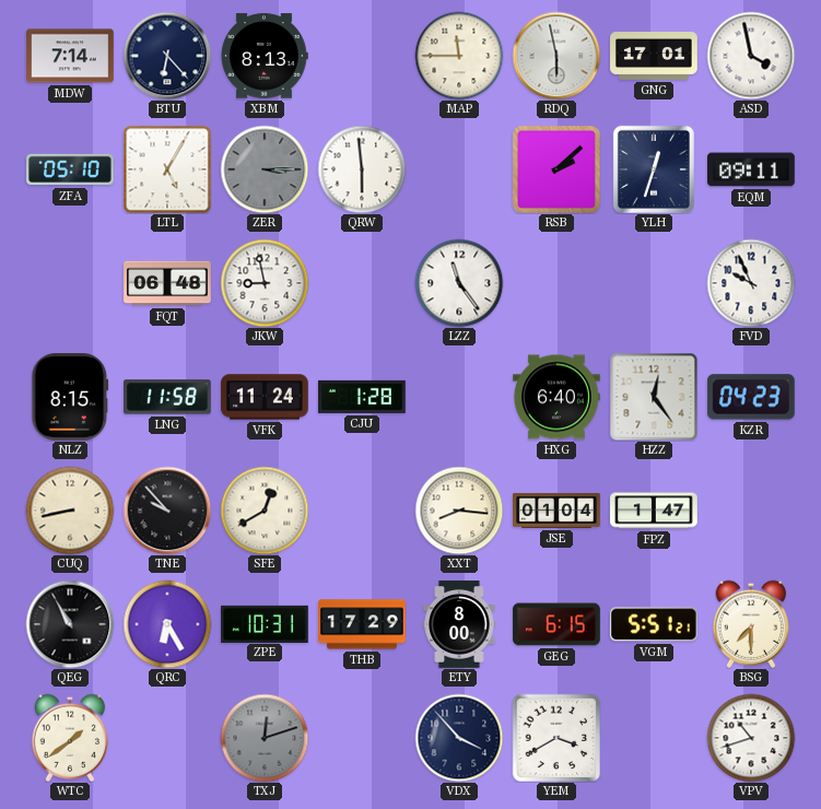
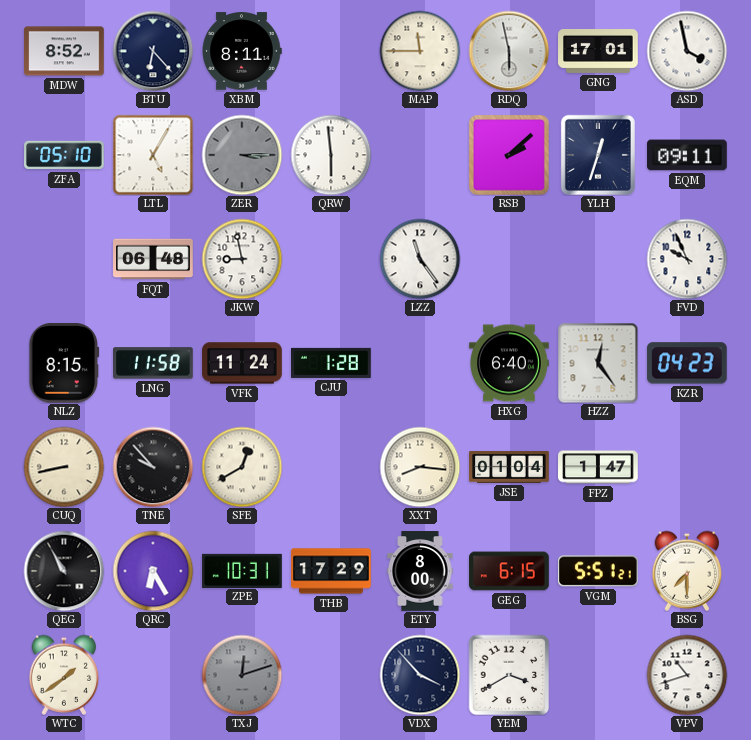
MDW: 7:14 -> 8:52 (64, 51)
XBM: 8:13 -> 8:11 (242, 51)
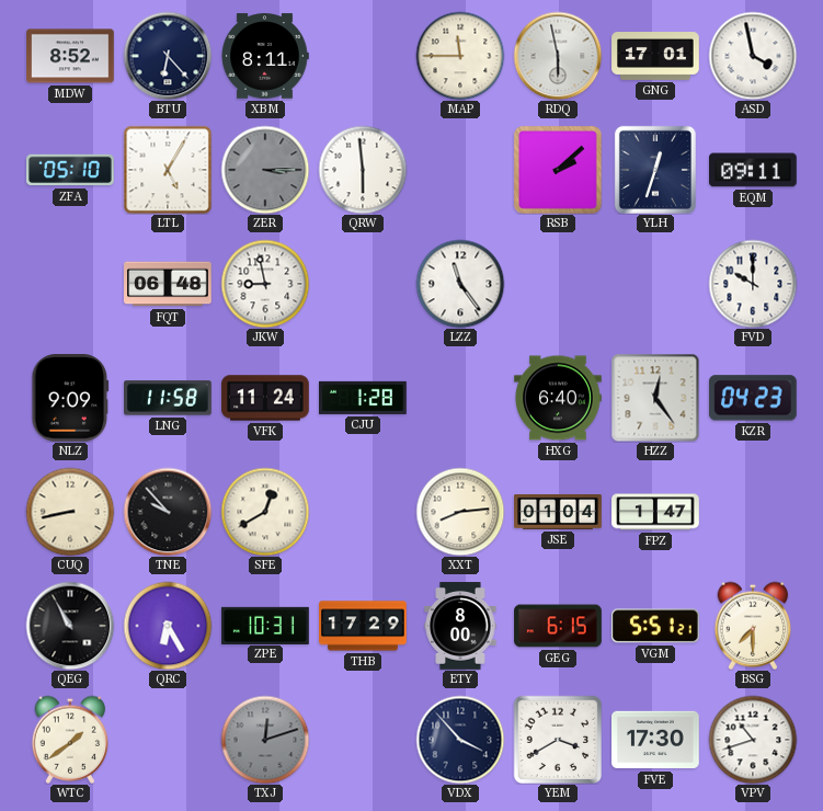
FVD: 9:56 -> 10:00 (753, 284)
NLZ: 8:15 -> 9:09 (70, 399)
XXT: 8:16 -> 8:14 (460, 512)
FVE: none -> 17:30 (655, 740)
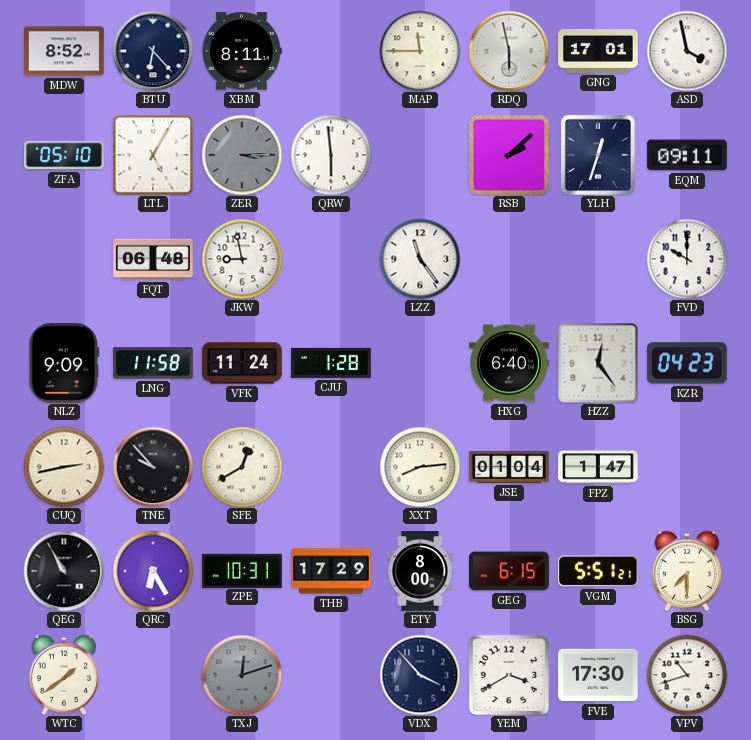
CUQ: 8:43 -> 2:43 (64, 467)
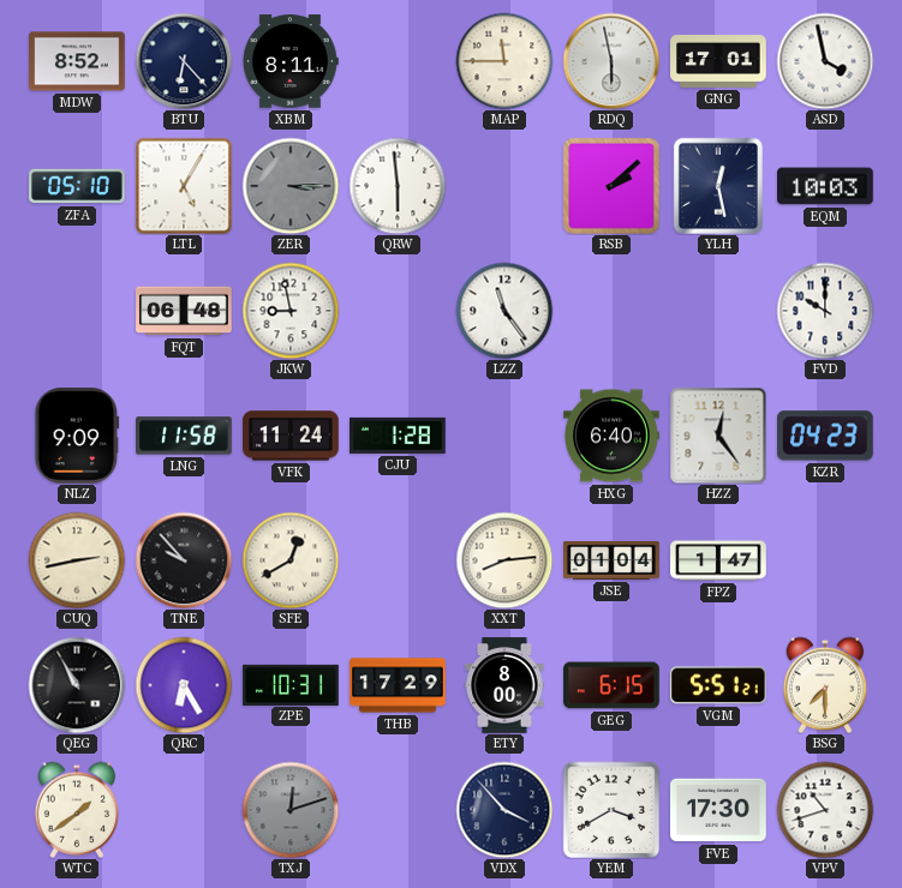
YLH: 12:33 -> 12:28 (718, 186)
EQM: 09:11 -> 10:03 (825, 186)
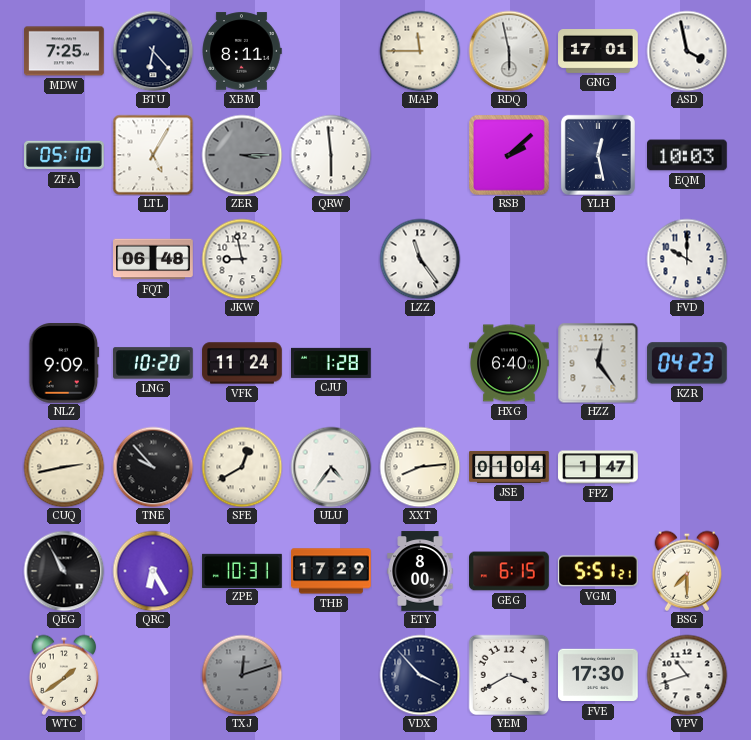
MDW: 8:52 -> 7:25 (64, 51)
LNG: 11:58 -> 10:20 (153, 363)
ULU: none -> 4:36 (331, 467)
